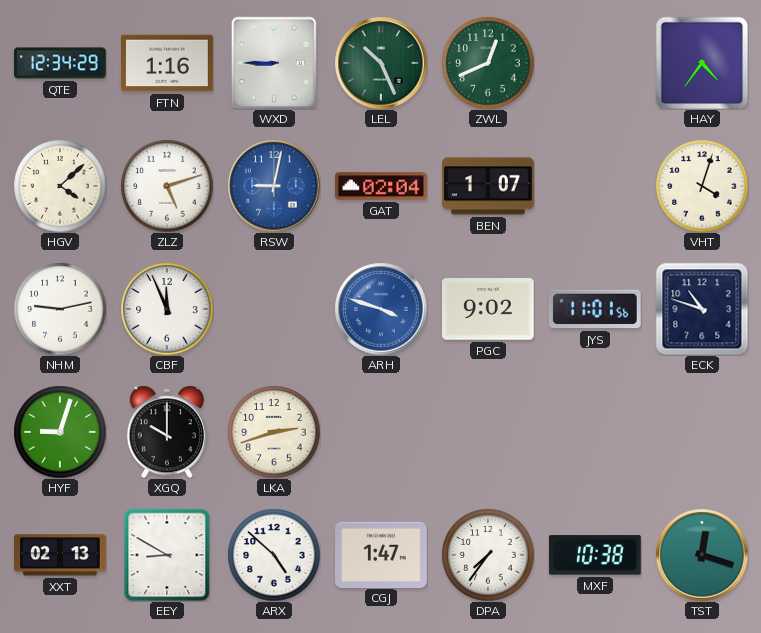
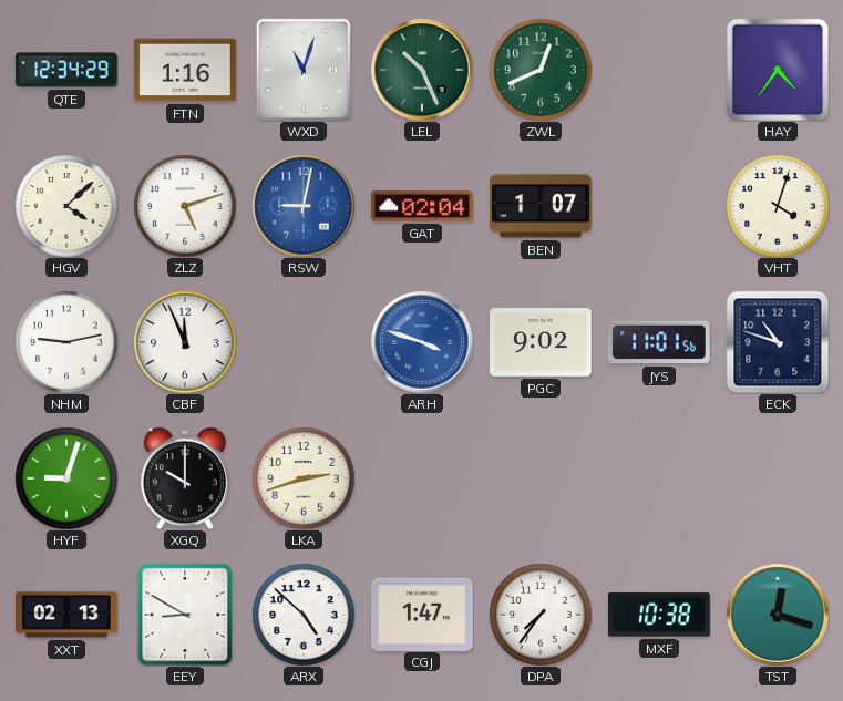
WXD: 8:45 -> 11:03 (304, 70)
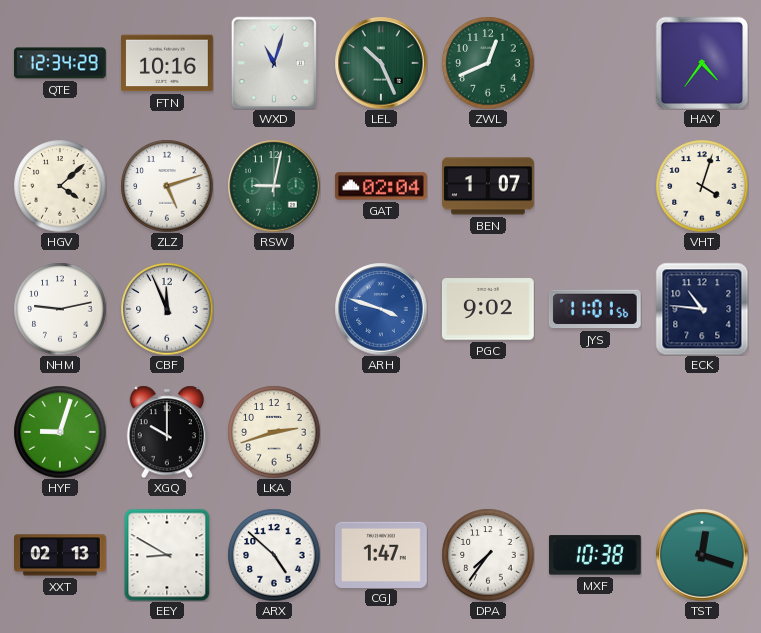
FTN: 1:16 -> 10:16 (168, 63)
RSW dial: blue -> green (274, 186)
ECK: 10:48 -> 10:46 (702, 309)
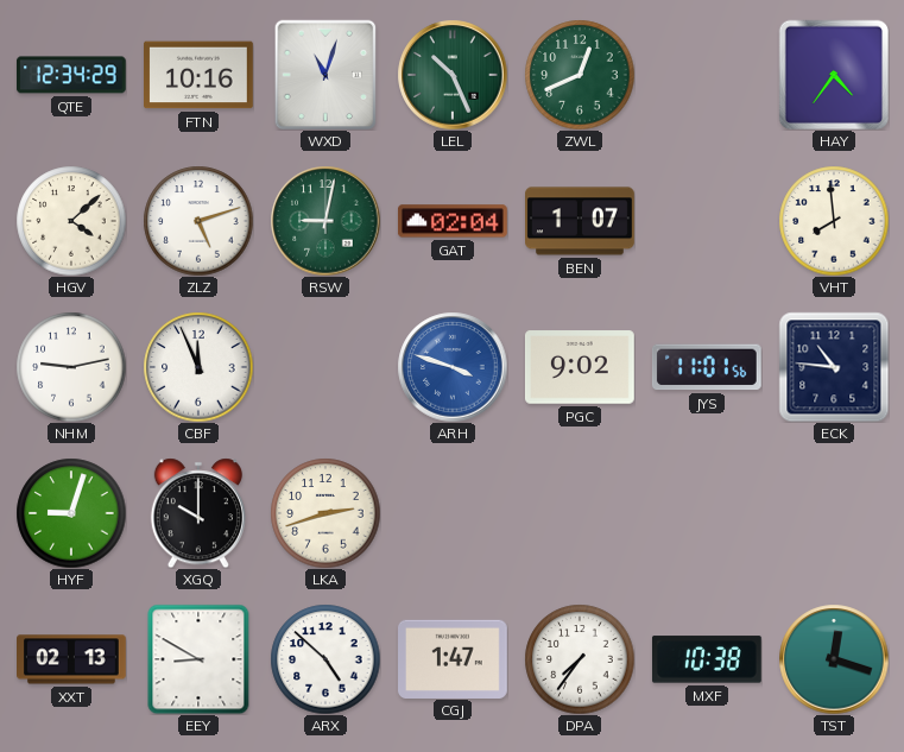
VHT: 4:03 -> 7:59 (834, 221)
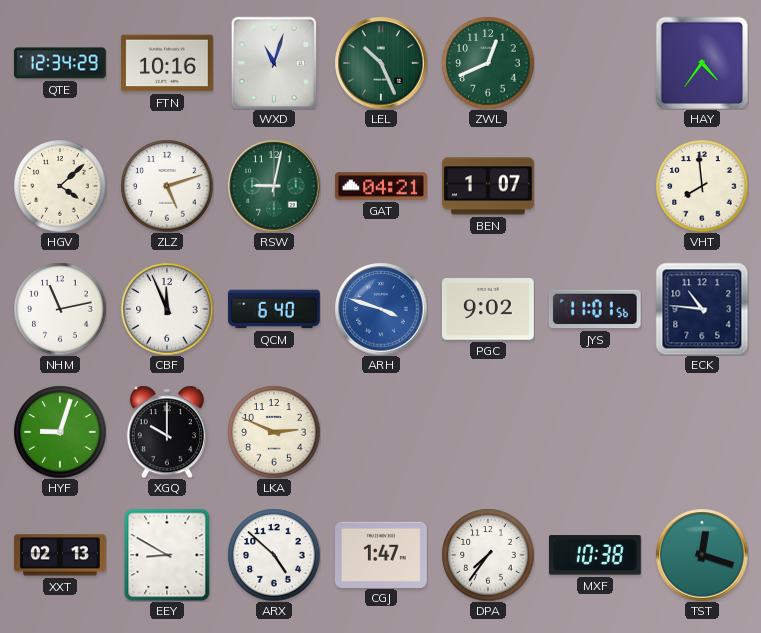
GAT: 02:04 -> 04:21 (381, 186)
NHM: 9:13 -> 11:13 (60, 309)
QCM: none -> 6:40 (275, 309)
LKA: 2:42 -> 2:49 (274, 432)
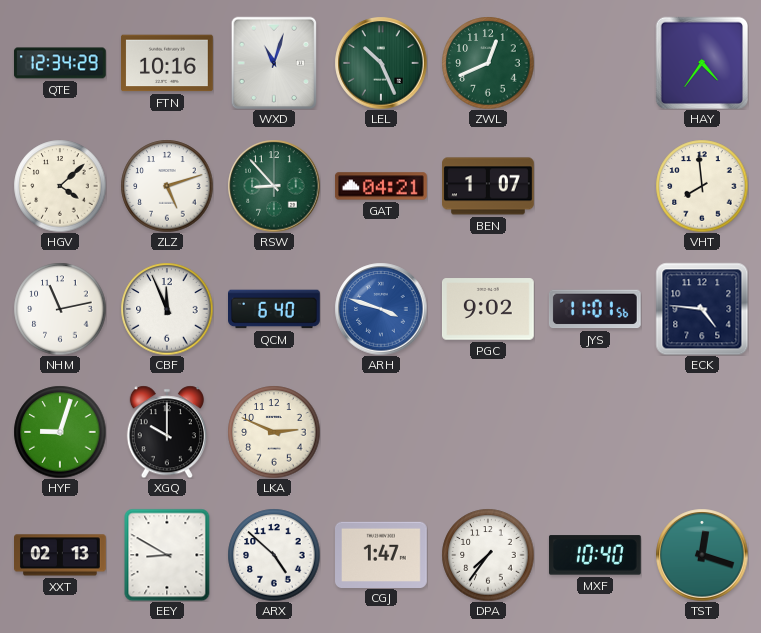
RSW: 9:02 -> 8:53 (274, 186)
ECK: 10:46 -> 4:46 (702, 309)
MXF: 10:38 -> 10:40 (595, 555)
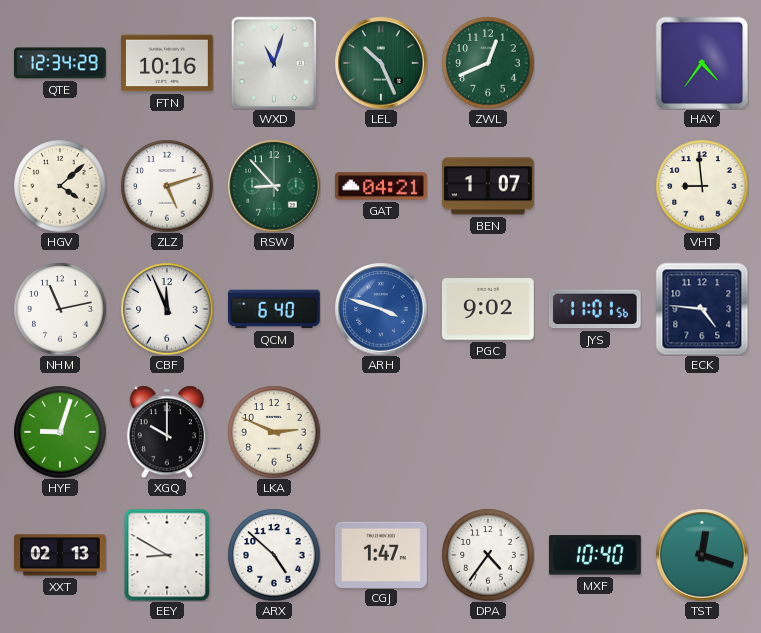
VHT: 7:59 -> 8:59 (702, 186)
DPA: 7:36 -> 4:36 (488, 555)
